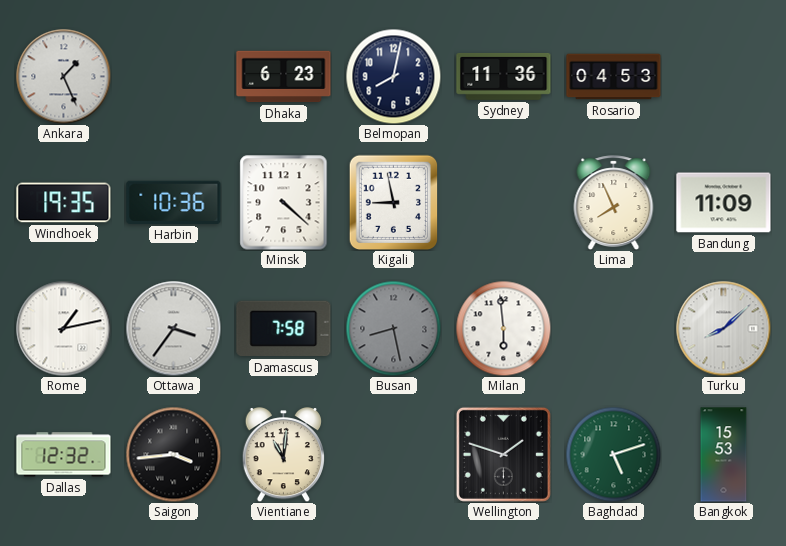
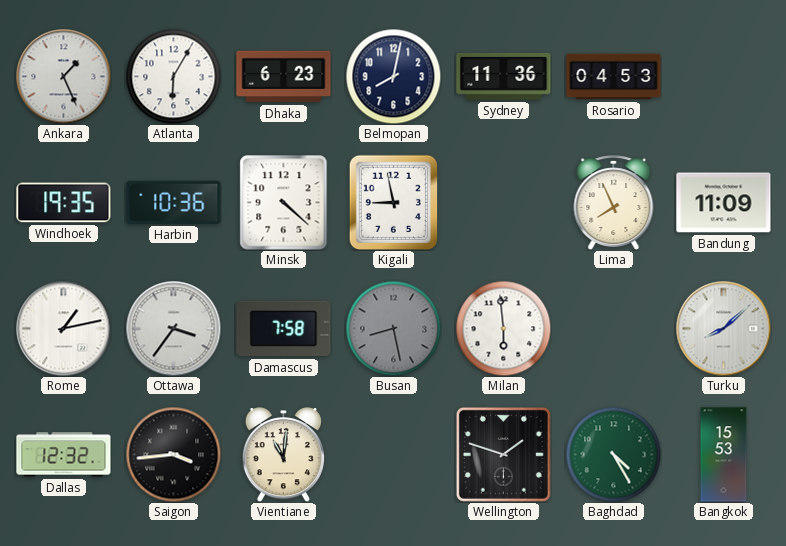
Atlanta: none -> 6:05 (173, 76)
Baghdad: 5:12 -> 4:25 (613, 454)
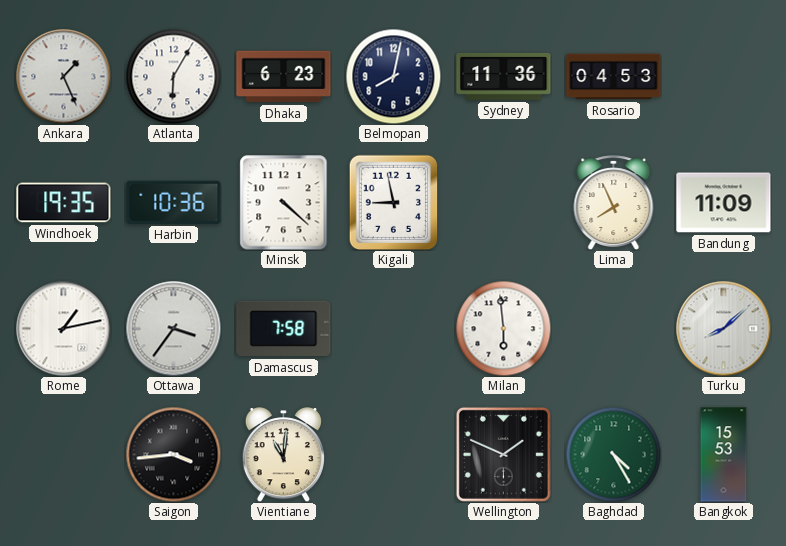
Busan: 8:28 -> none (393, 328)
Dallas: 12:32 -> none (64, 455)
Wellington: 1:48 -> 1:49 (503, 454)
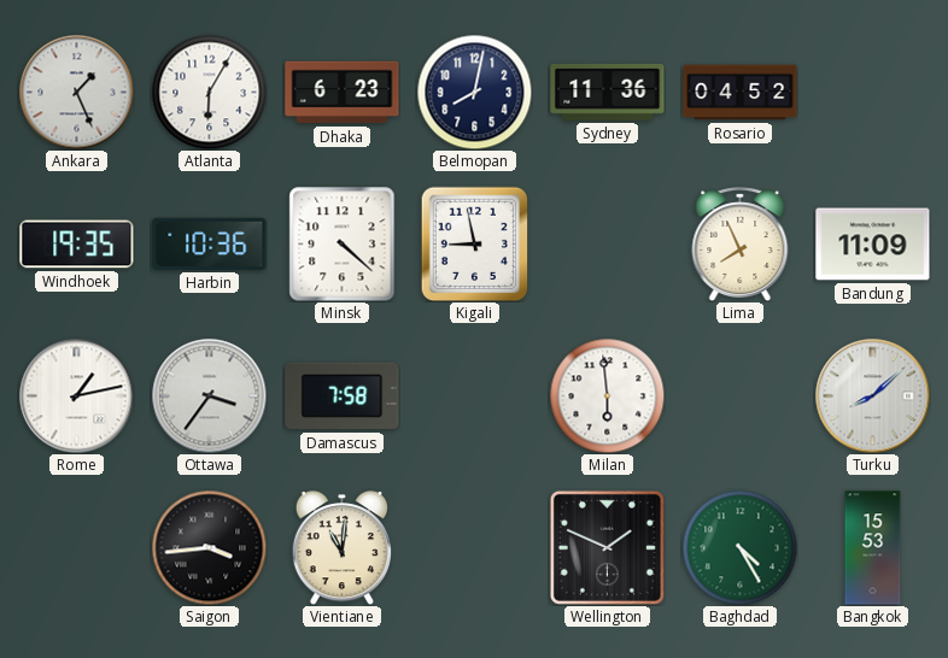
Rosario: 04:53 -> 04:52 (741, 93)
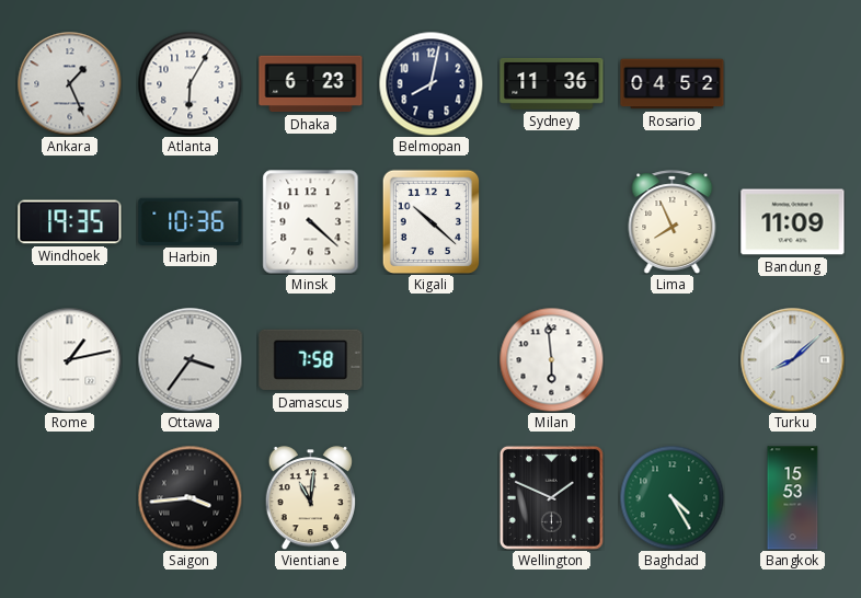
Kigali: 8:58 -> 10:22 (432, 221)
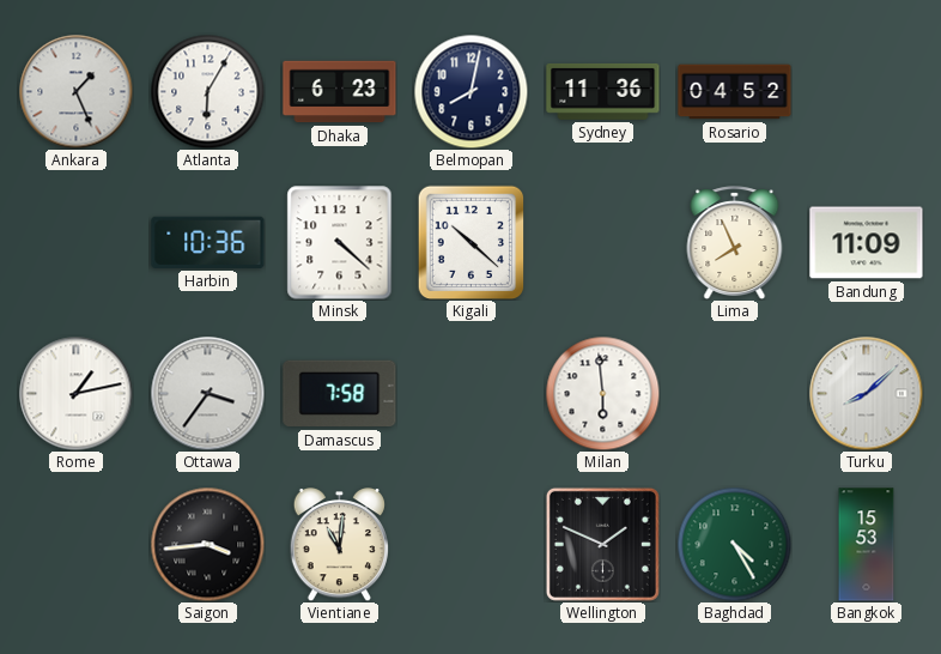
Windhoek: 19:35 -> none (70, 222)
